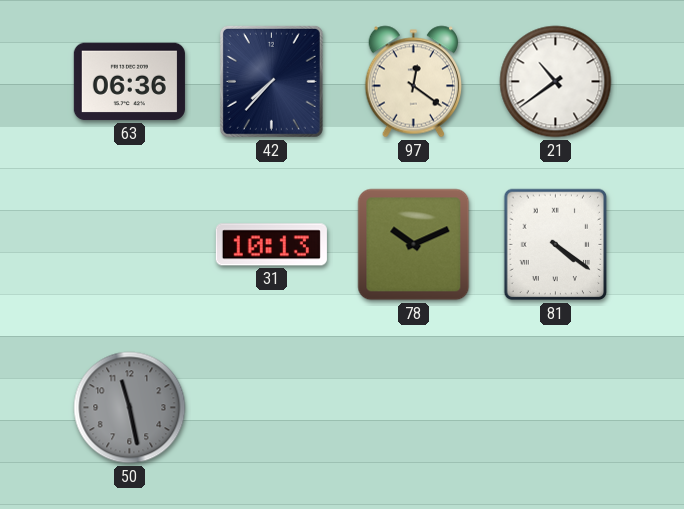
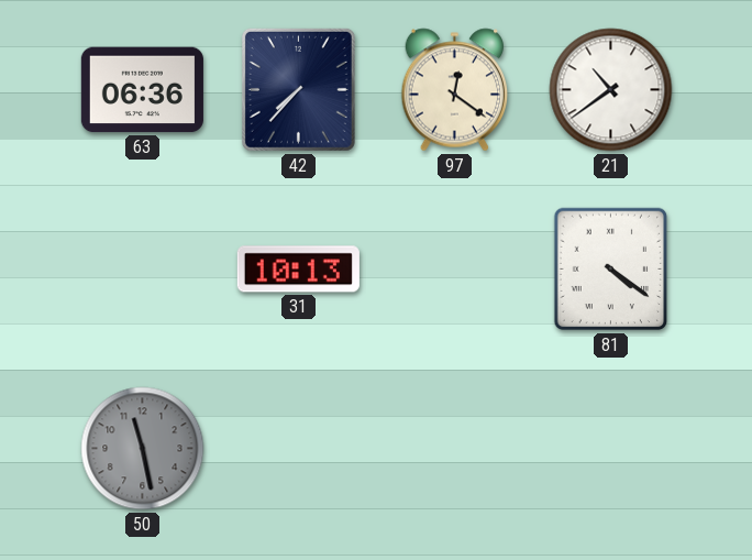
78: 10:11 -> none (414, 245)
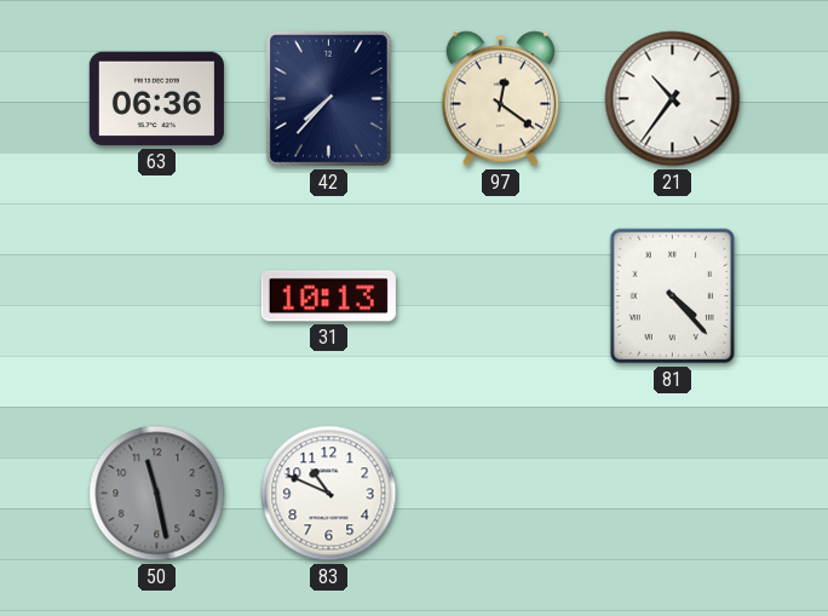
21: 10:39 -> 10:36 (673, 99)
81: 4:21 -> 4:23 (673, 297)
83: none -> 10:49 (329, 494)
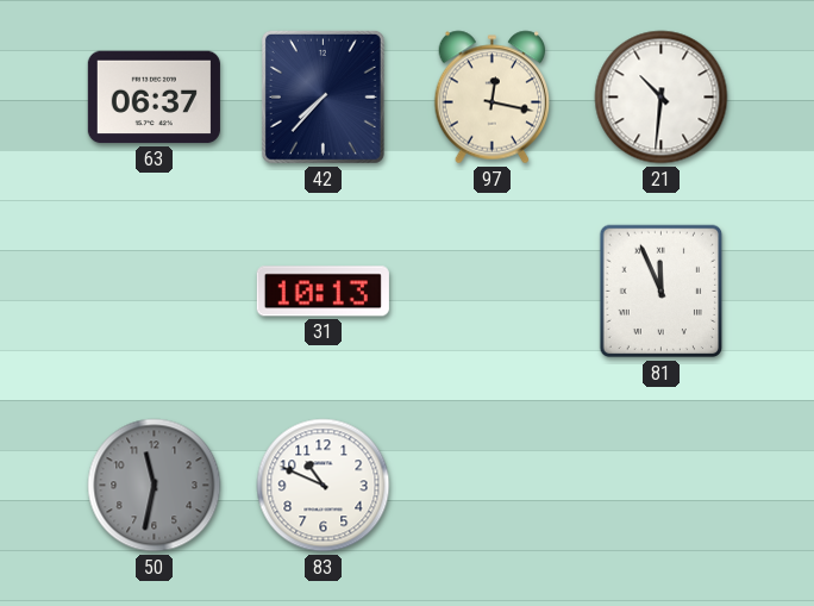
63: 06:36 -> 06:37 (154, 98)
97: 12:21 -> 12:17 (493, 98)
21: 10:36 -> 10:31 (662, 98)
81: 4:23 -> 11:56 (662, 292)
50: 11:28 -> 11:32 (155, 486)
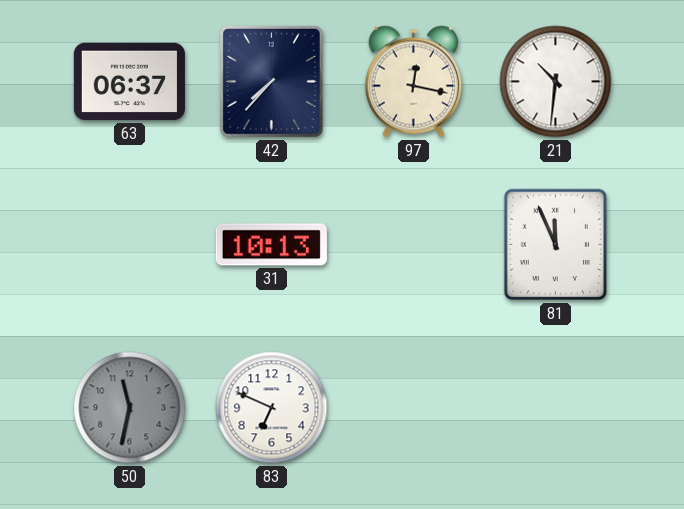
83: 10:49 -> 6:49 (272, 408)
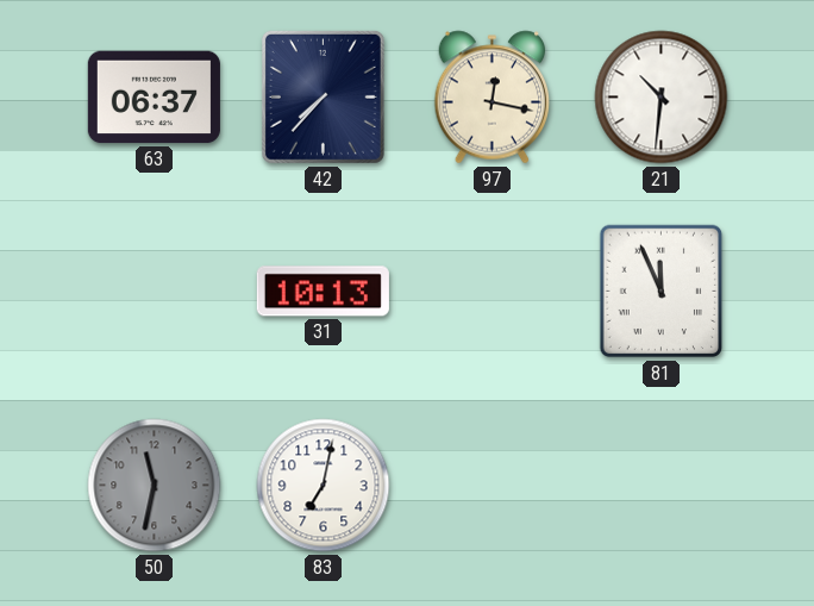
83: 6:49 -> 7:02 (324, 486)
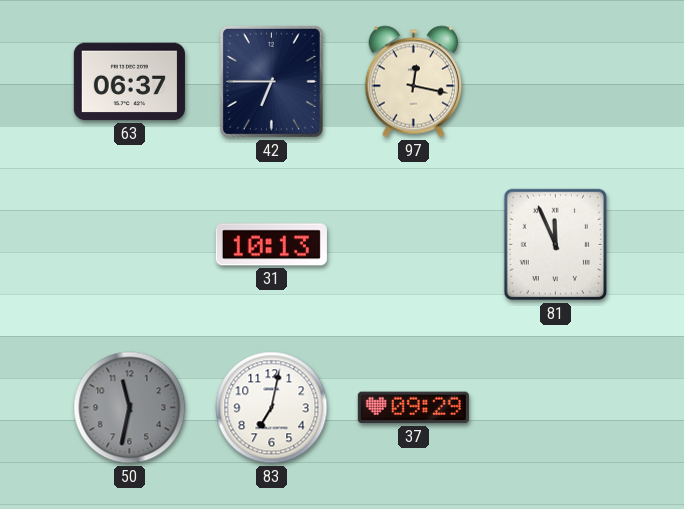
42: 7:37 -> 6:45 (271, 81)
21: 10:31 -> none (662, 98)
37: none -> 09:29 (413, 408)
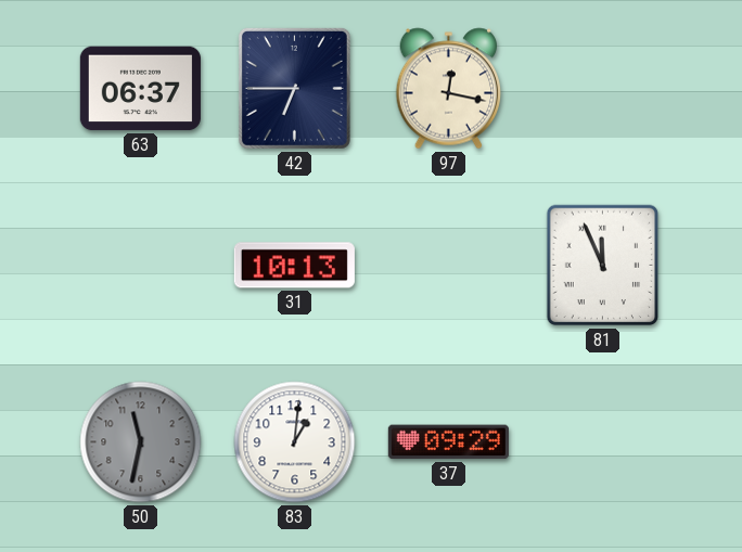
83: 7:02 -> 1:01 (295, 442)
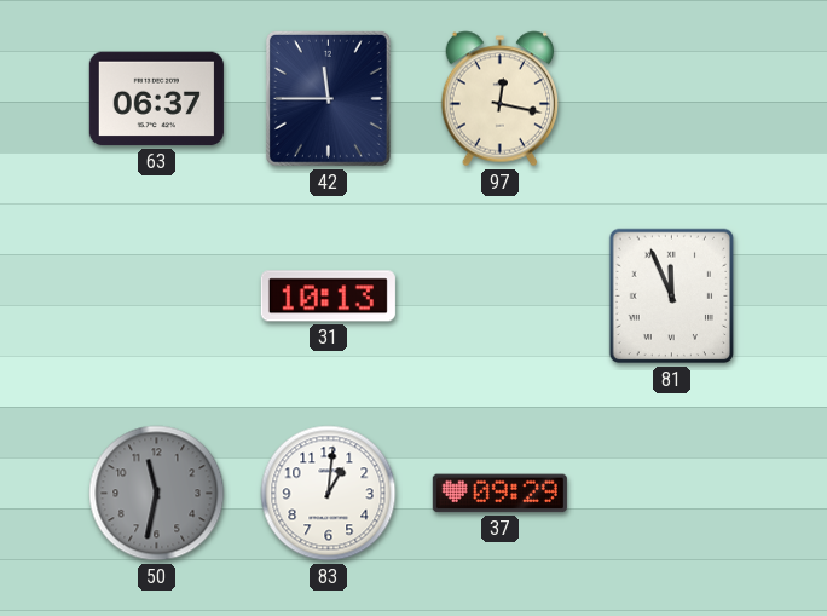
42: 6:45 -> 11:45 (328, 98)
